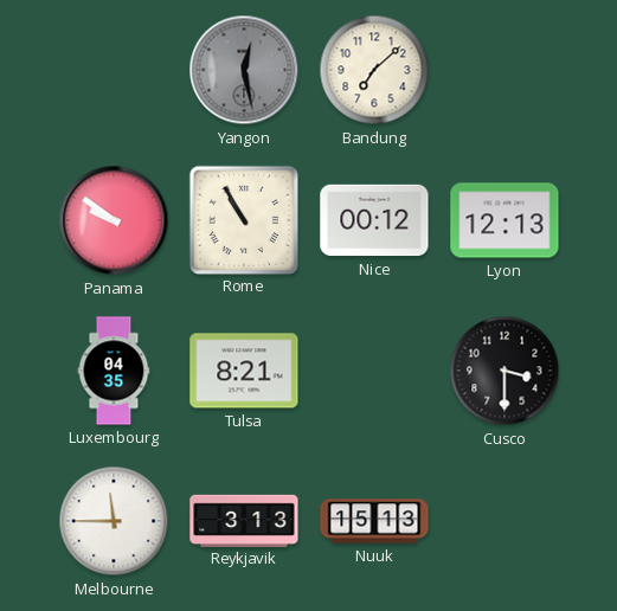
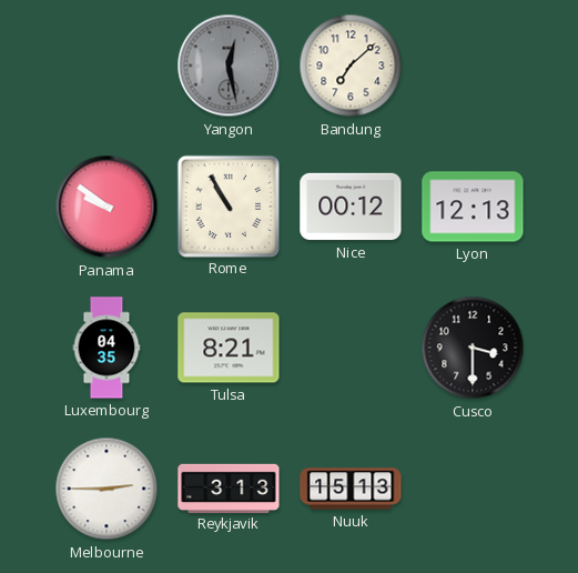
Melbourne: 11:45 -> 2:45 (107, 489)
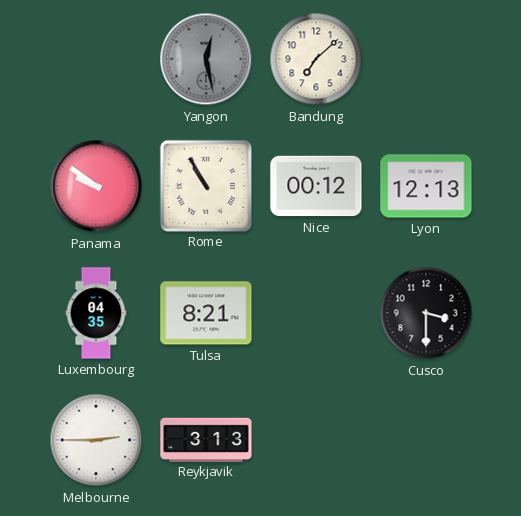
Nuuk: 15:13 -> none (351, 489)
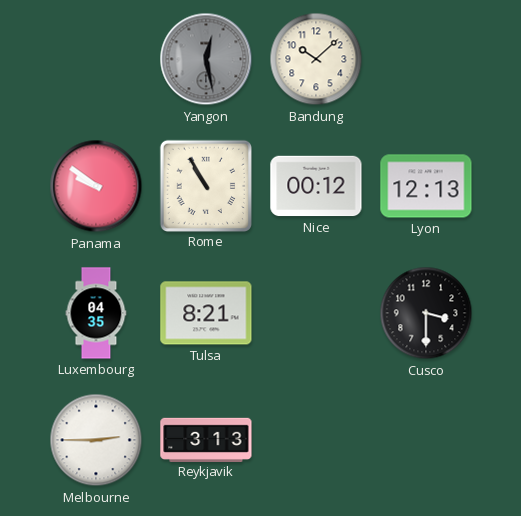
Bandung: 7:08 -> 10:08 (316, 59)
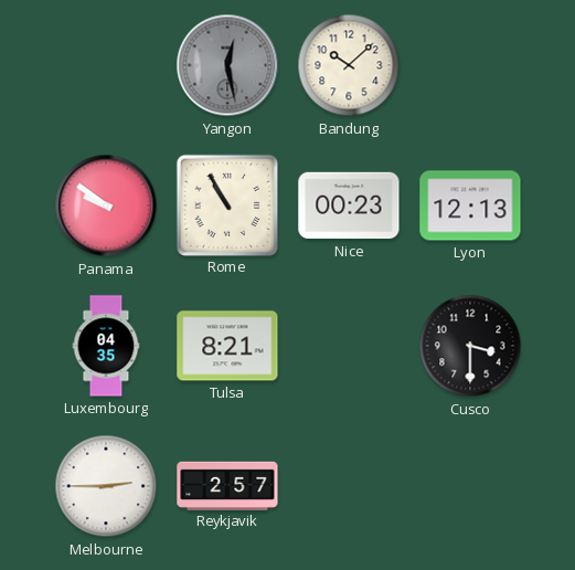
Nice: 00:12 -> 00:23 (349, 205)
Reykjavik: 3:13 -> 2:57 (227, 485)
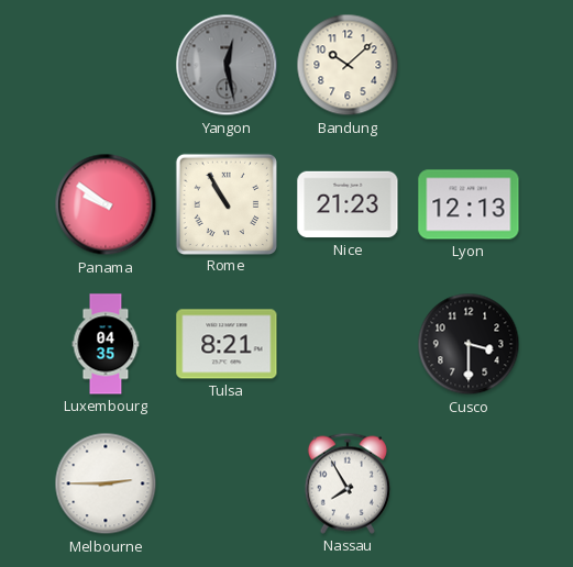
Nice: 00:23 -> 21:23 (348, 204)
Reykjavik: 2:57 -> none (227, 485)
Nassau: none -> 7:55 (348, 483)
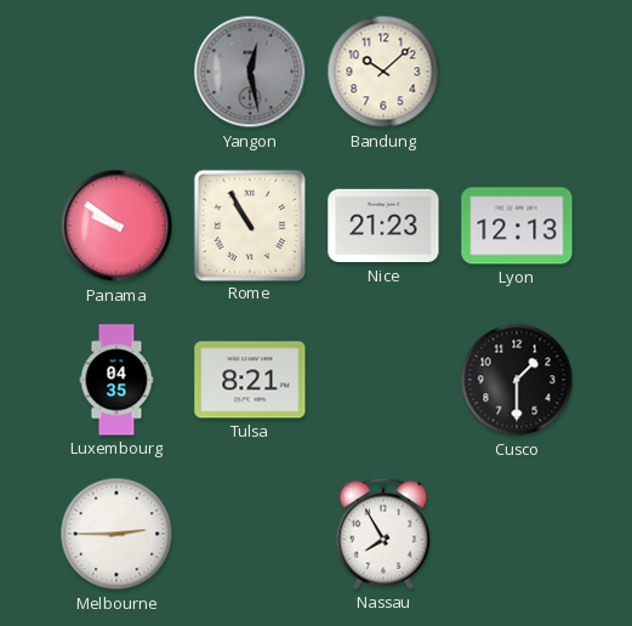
Cusco: 3:30 -> 1:30 (517, 380)
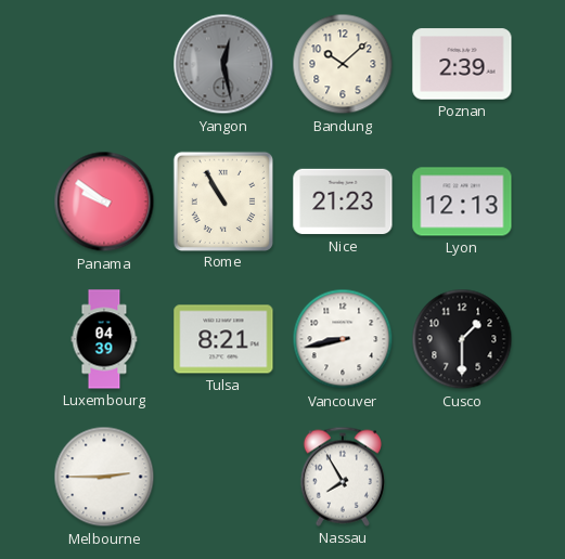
Poznan: none -> 2:39 (462, 64)
Luxembourg: 04:35 -> 04:39 (104, 339)
Vancouver: none -> 8:43 (343, 339)
